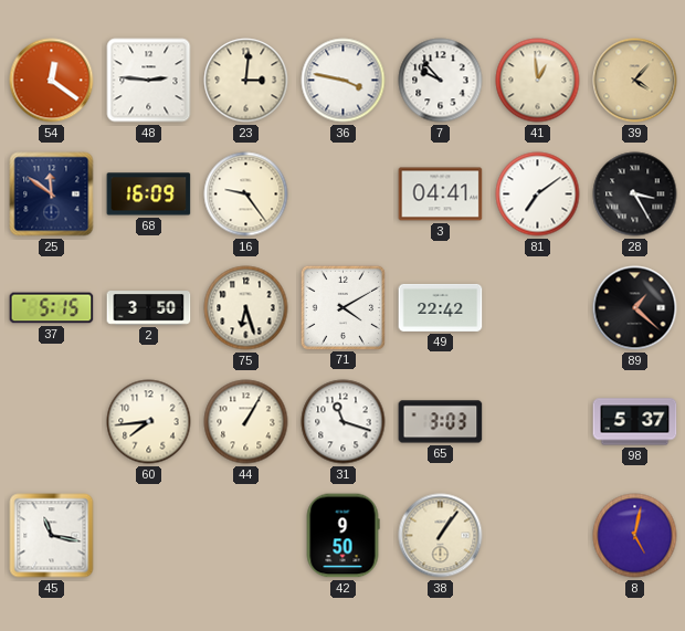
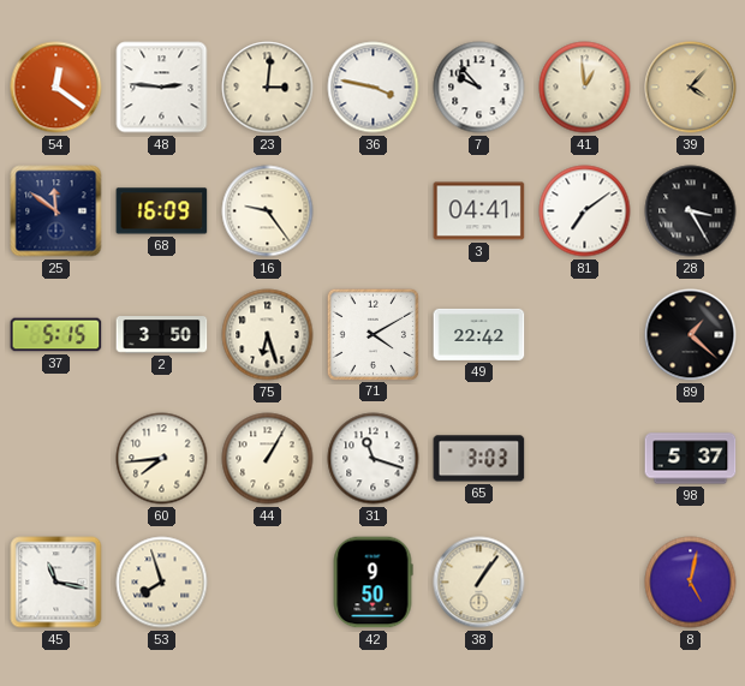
53: none -> 7:57 (162, 583)
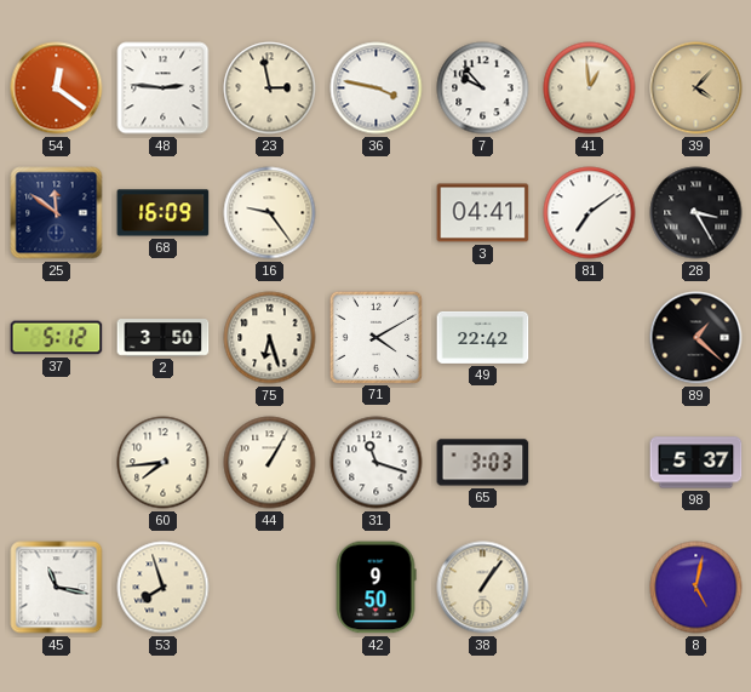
23: 3:01 -> 2:58 (270, 88)
37: 5:15 -> 5:12 (57, 338)
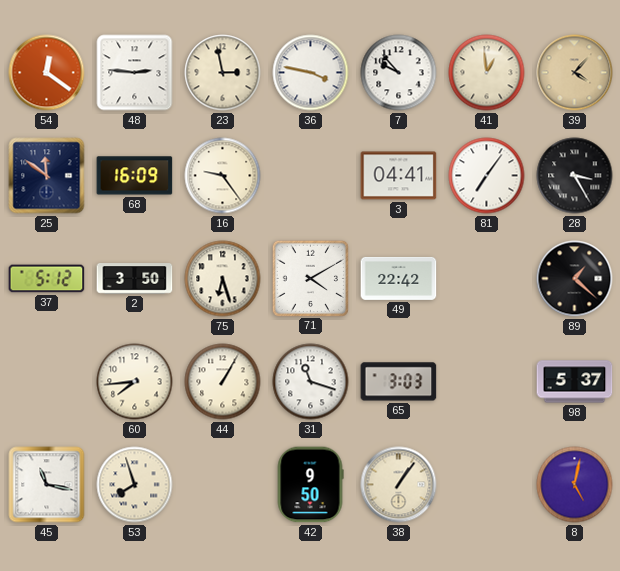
81: 7:09 -> 7:06 (487, 176)
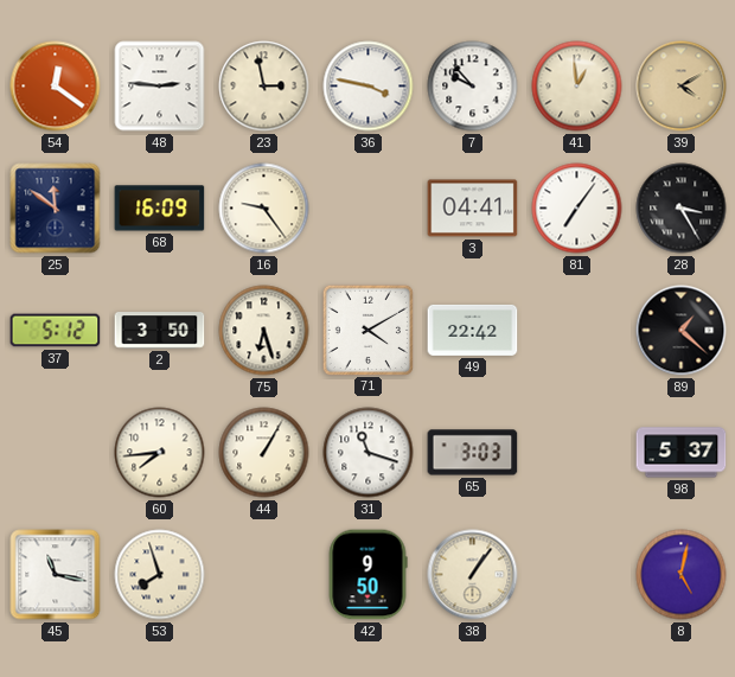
39: 4:07 -> 4:10 (682, 87)
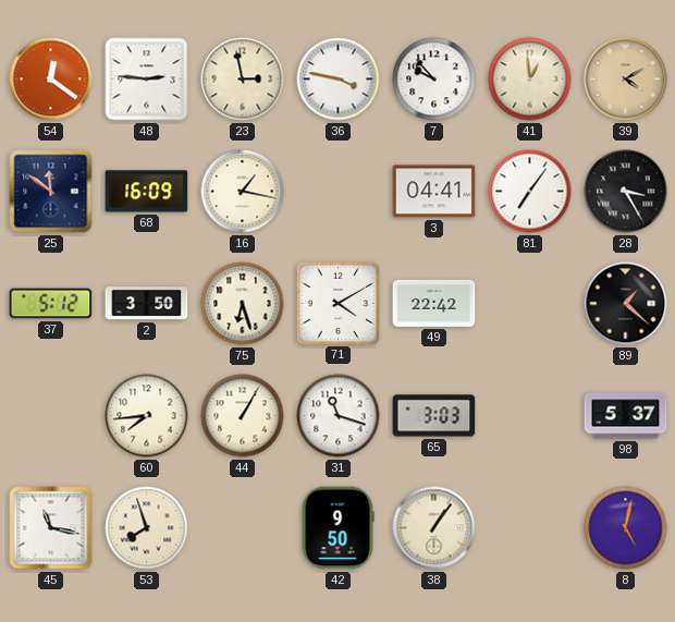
16: 9:24 -> 1:17 (243, 192)
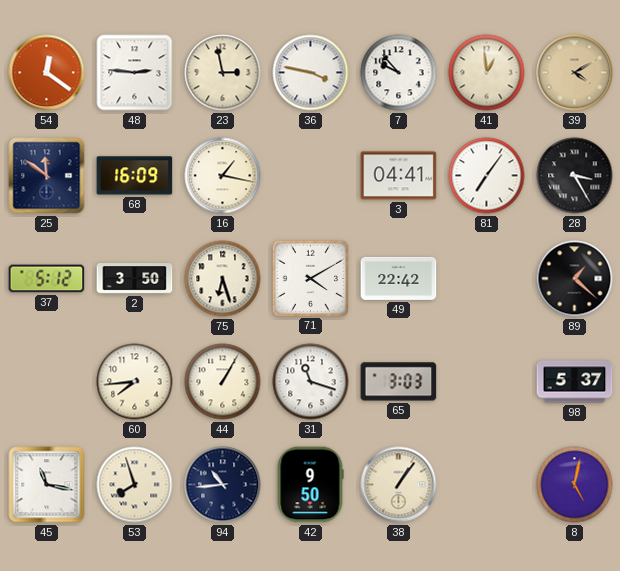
94: none -> 10:44 (223, 485)
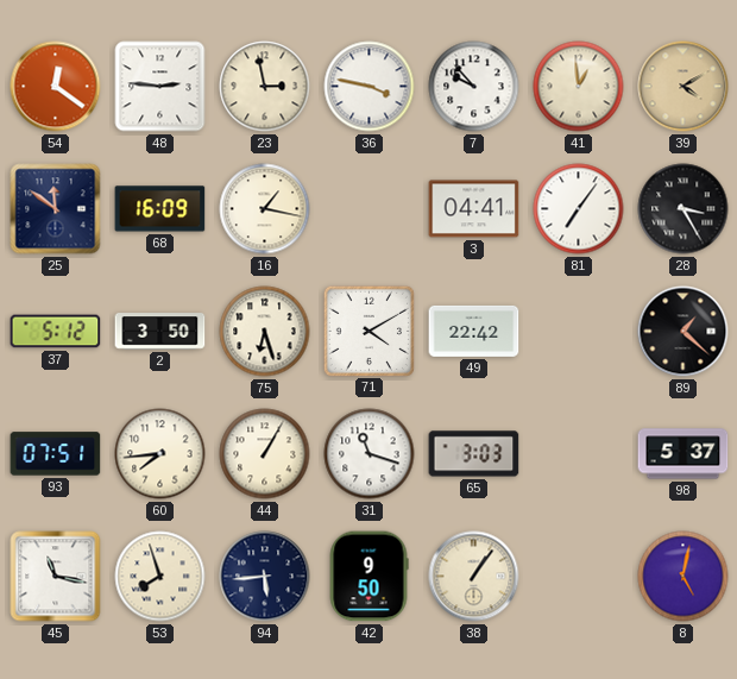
93: none -> 07:51 (56, 454)
94: 10:44 -> 5:44 (265, 577)
